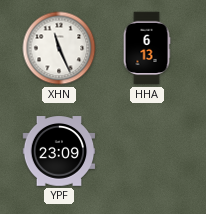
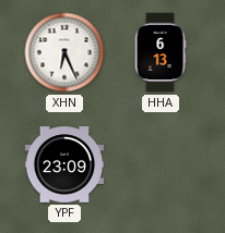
XHN: 11:26 -> 6:26 (64, 52)
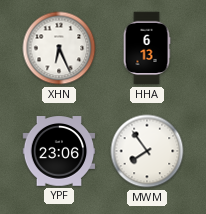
YPF: 23:09 -> 23:06 (59, 151)
MWM: none -> 7:54 (147, 151)
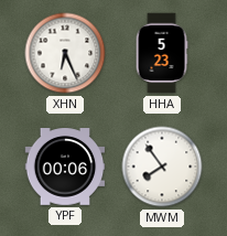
HHA: 6:13 -> 5:23 (162, 53)
YPF: 23:06 -> 00:06 (65, 167)
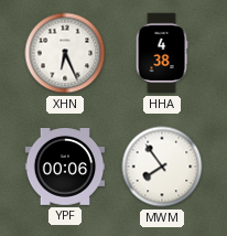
HHA: 5:23 -> 4:38 (162, 53)
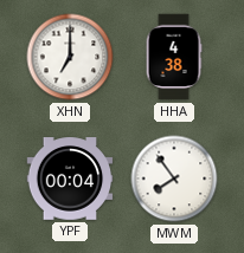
XHN: 6:26 -> 7:00 (70, 57)
YPF: 00:06 -> 00:04 (70, 179)
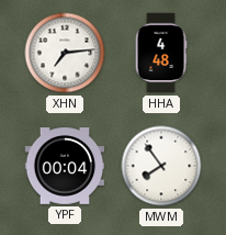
XHN: 7:00 -> 7:14 (65, 53)
HHA: 4:38 -> 4:48 (161, 53)
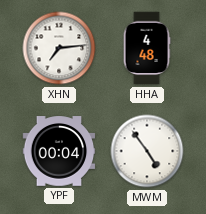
MWM: 7:54 -> 4:54 (147, 151)
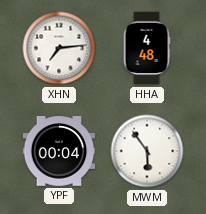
MWM: 4:54 -> 5:54 (147, 151)
